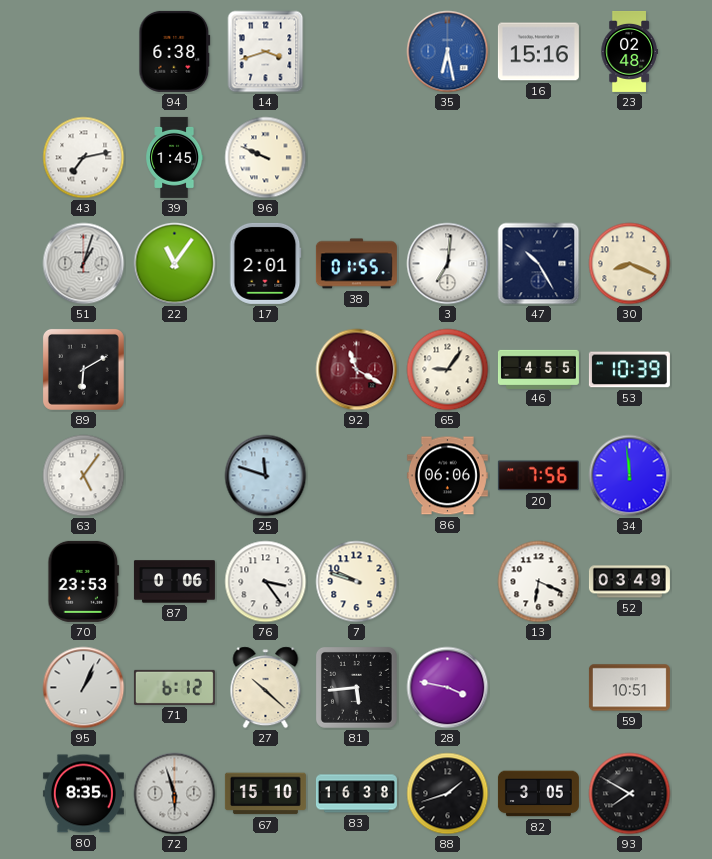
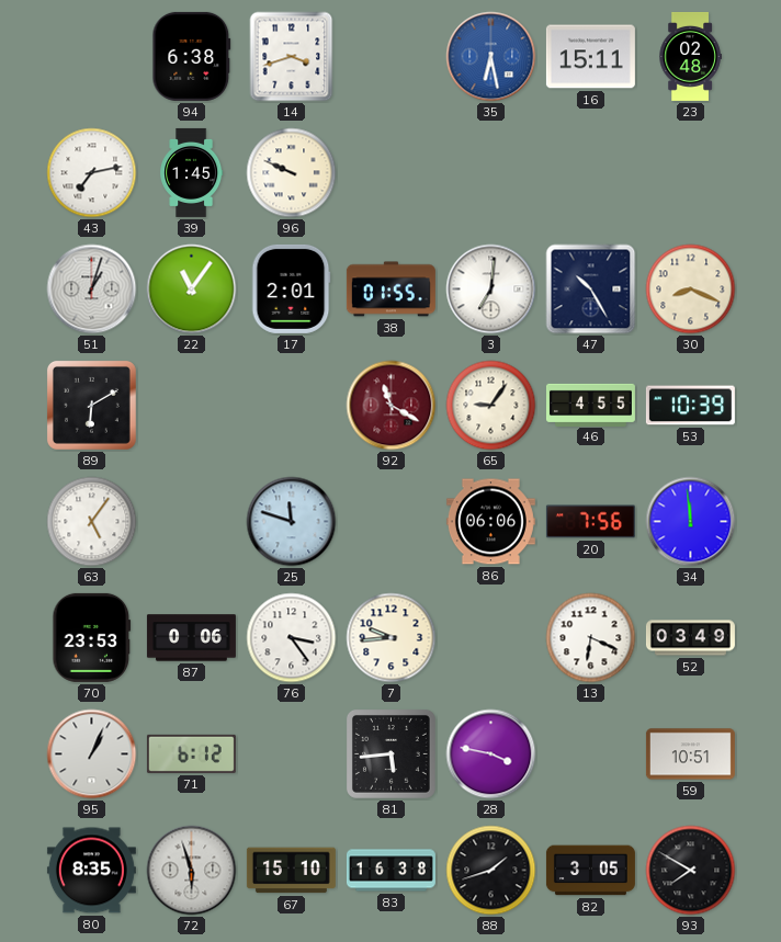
16: 15:16 -> 15:11 (590, 57)
7: 9:48 -> 9:44 (392, 638)
27: 10:22 -> none (266, 688)
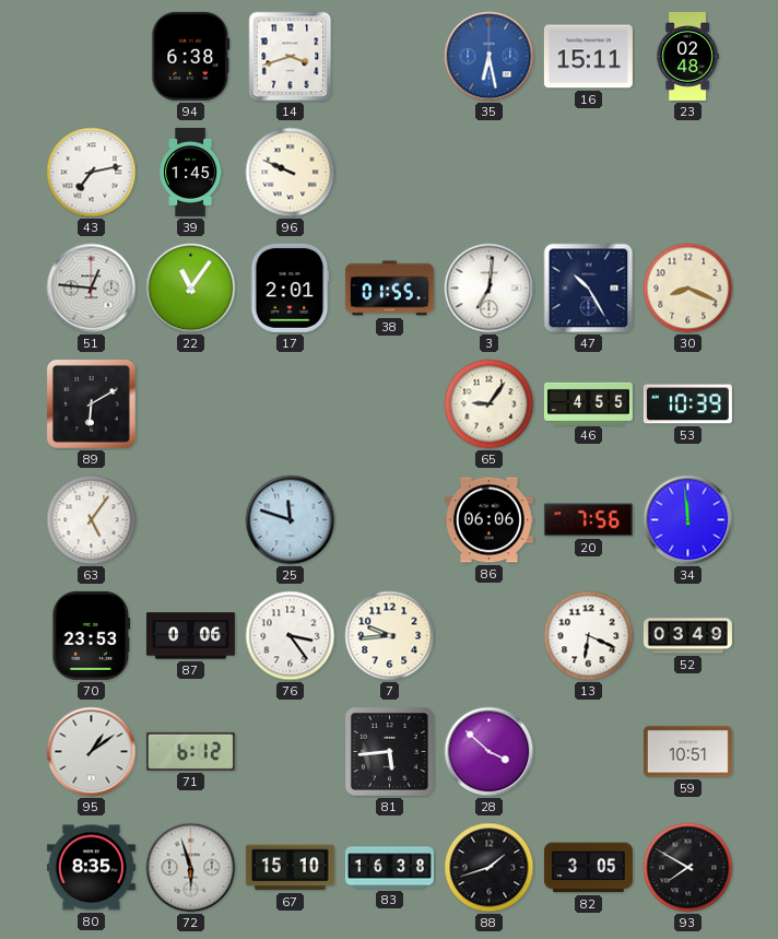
51: 1:03 -> 12:46 (92, 289)
92: 11:20 -> none (392, 406)
95: 1:04 -> 1:09 (92, 752)
28: 3:47 -> 3:52 (490, 752)
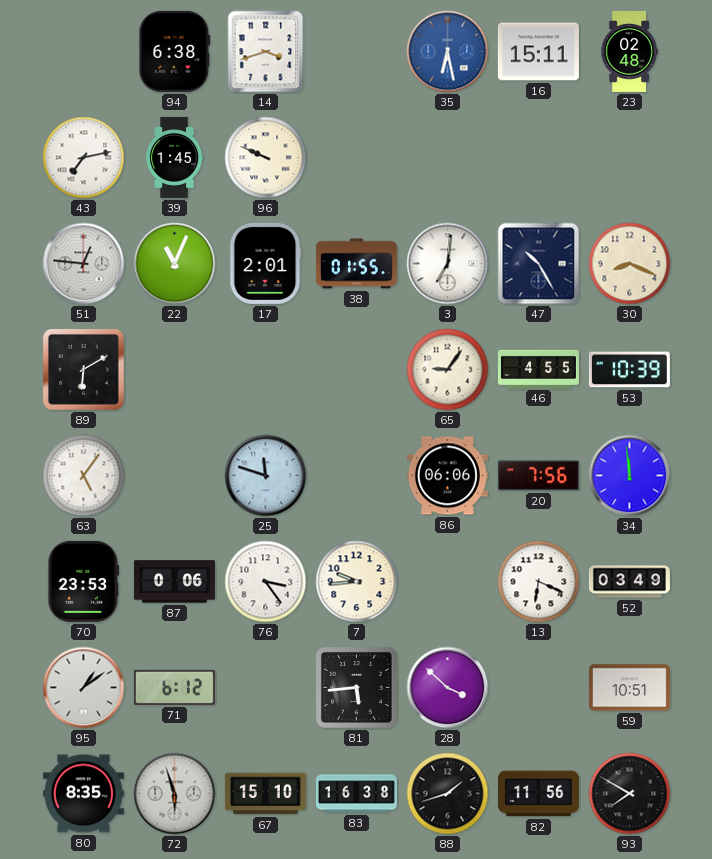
22: 11:06 -> 11:04 (175, 264)
82: 3:05 -> 11:56 (538, 794)
